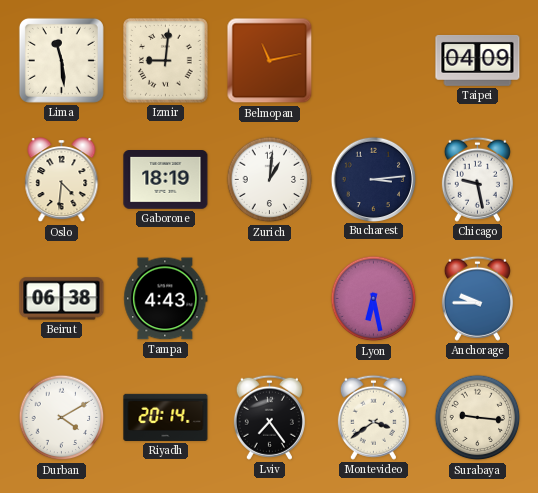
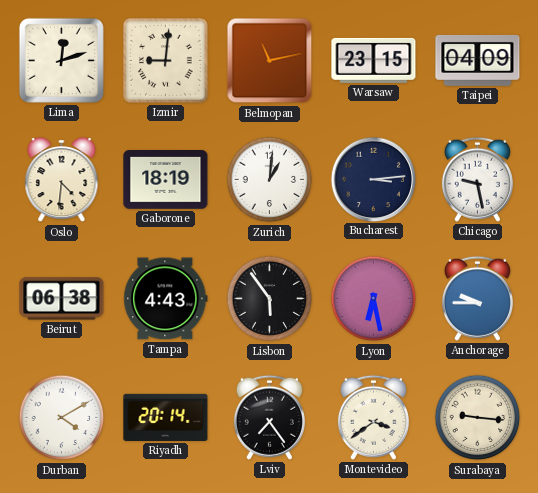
Lima: 11:29 -> 12:12 (61, 60)
Warsaw: none -> 23:15 (374, 60)
Lisbon: none -> 5:54 (270, 299)
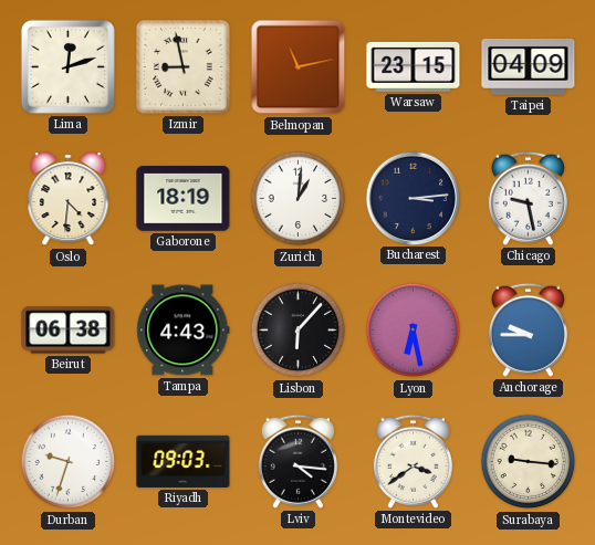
Izmir: 9:01 -> 8:58 (184, 67)
Lisbon: 5:54 -> 6:07 (299, 331)
Durban: 4:10 -> 9:33 (69, 462)
Riyadh: 20:14 -> 09:03 (184, 461)
Lviv: 7:24 -> 4:16 (297, 461)
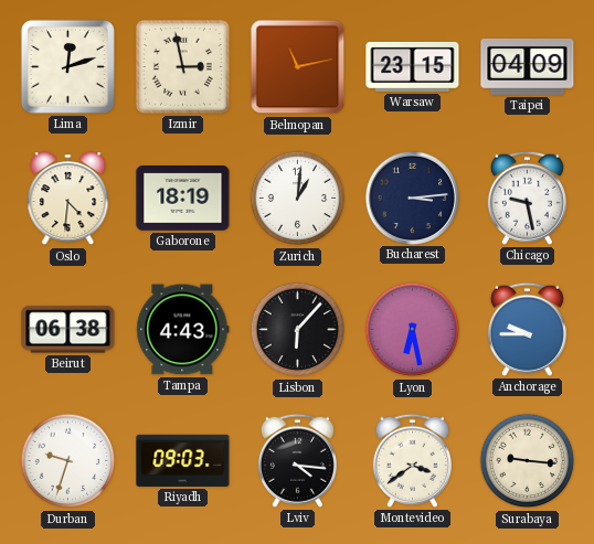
Izmir: 8:58 -> 2:58 (183, 67)
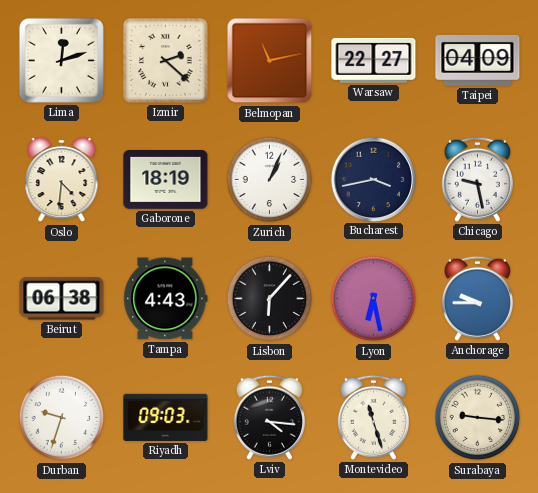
Izmir: 2:58 -> 2:22 (166, 61)
Warsaw: 23:15 -> 22:27 (374, 60)
Zurich: 1:01 -> 1:04 (270, 180)
Bucharest: 3:14 -> 3:43 (373, 179)
Montevideo: 3:39 -> 11:27 (373, 417)
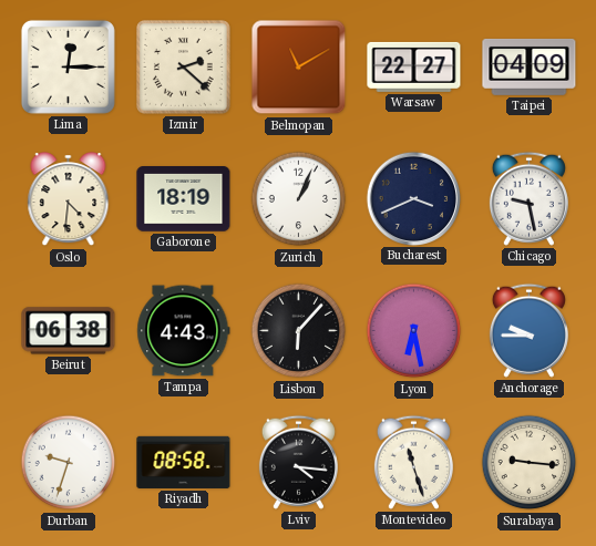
Lima: 12:12 -> 12:15 (68, 66)
Belmopan: 11:13 -> 11:10 (299, 68)
Bucharest: 3:43 -> 3:41 (413, 198)
Riyadh: 09:03 -> 08:58 (184, 462)
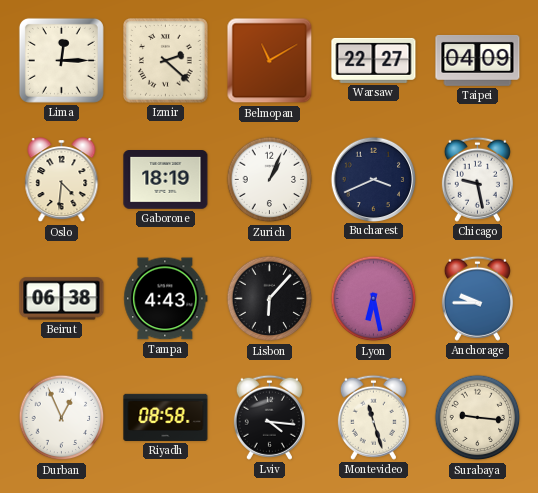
Durban: 9:33 -> 12:56 (62, 418)
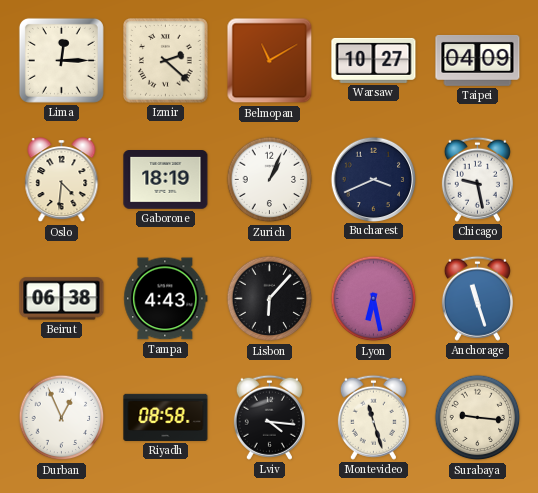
Warsaw: 22:27 -> 10:27 (374, 60)
Anchorage: 9:45 -> 11:27 (477, 298)
